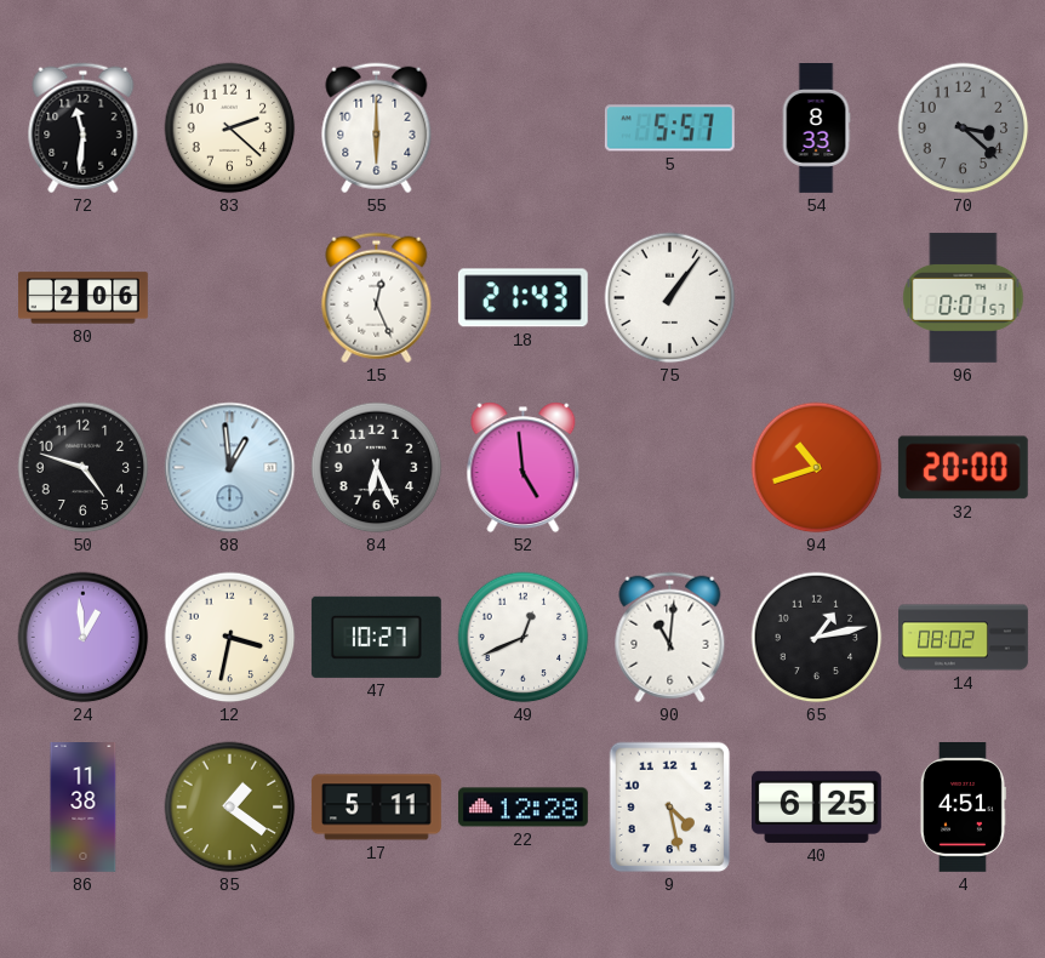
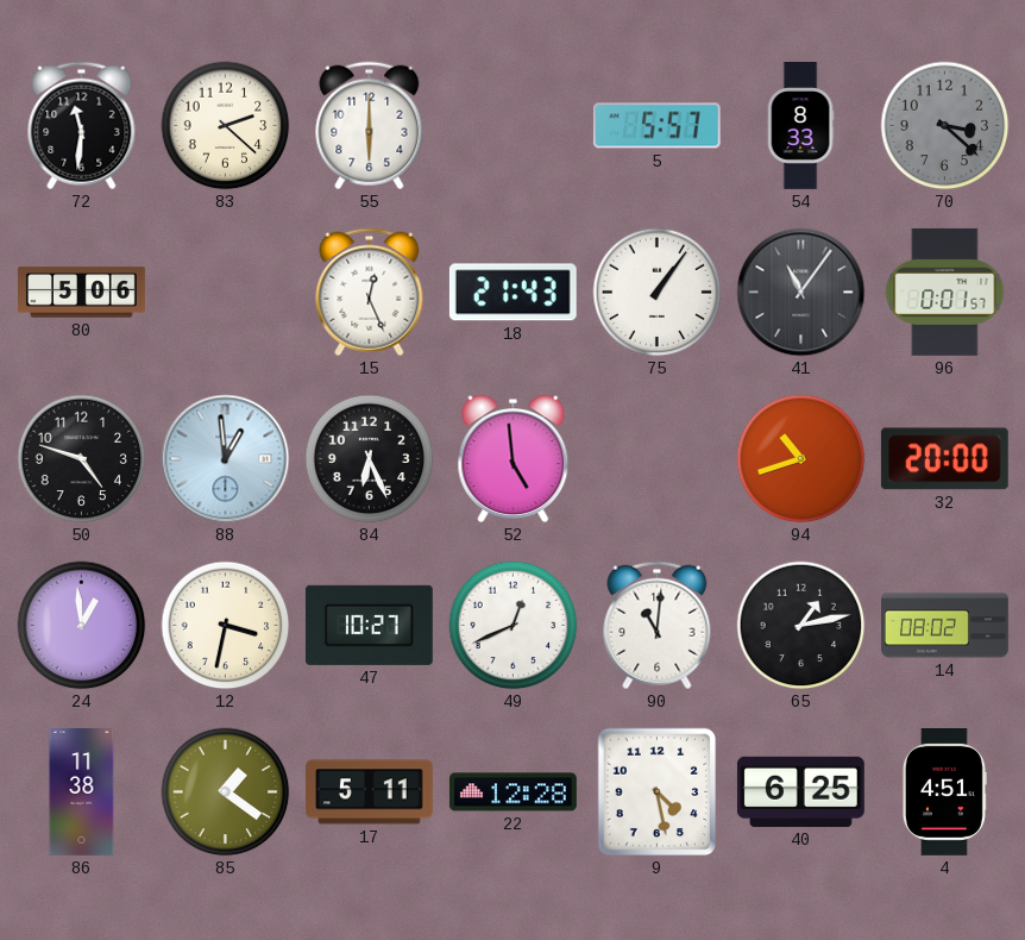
80: 2:06 -> 5:06 (82, 293)
41: none -> 11:06 (801, 293)
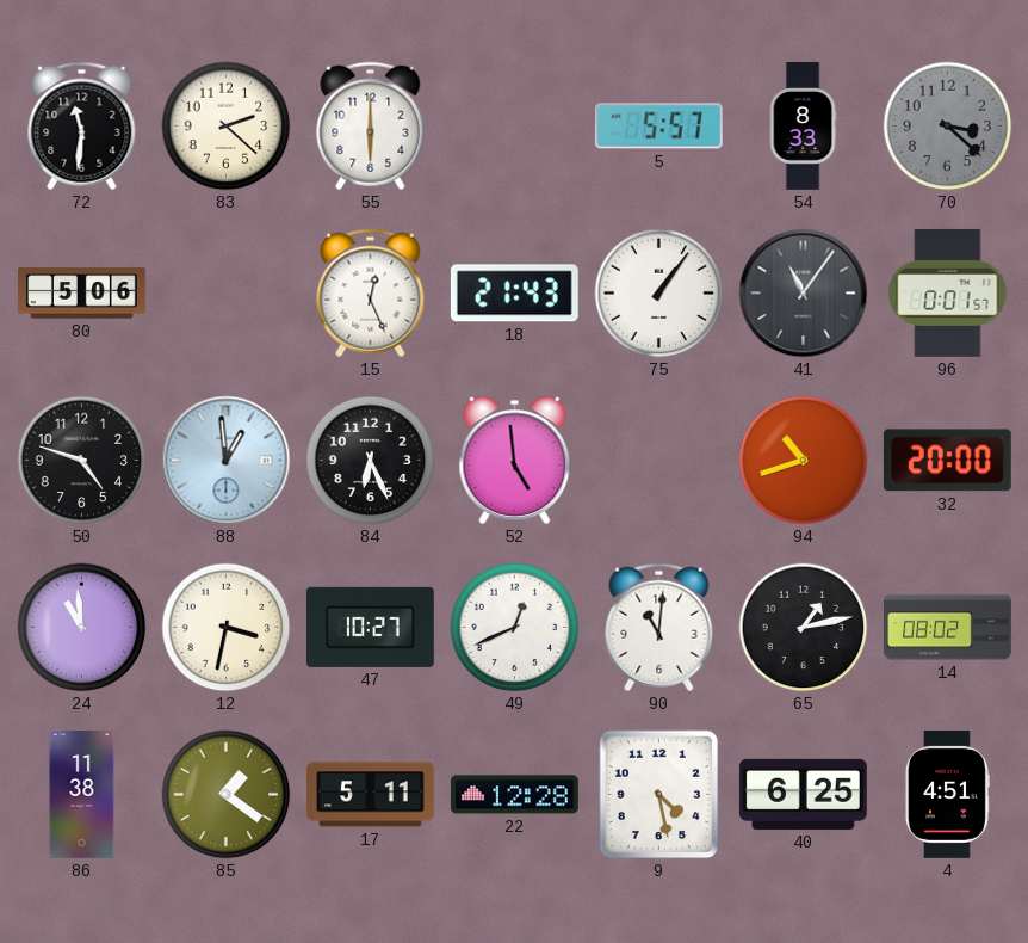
24: 12:59 -> 10:59 (82, 628)
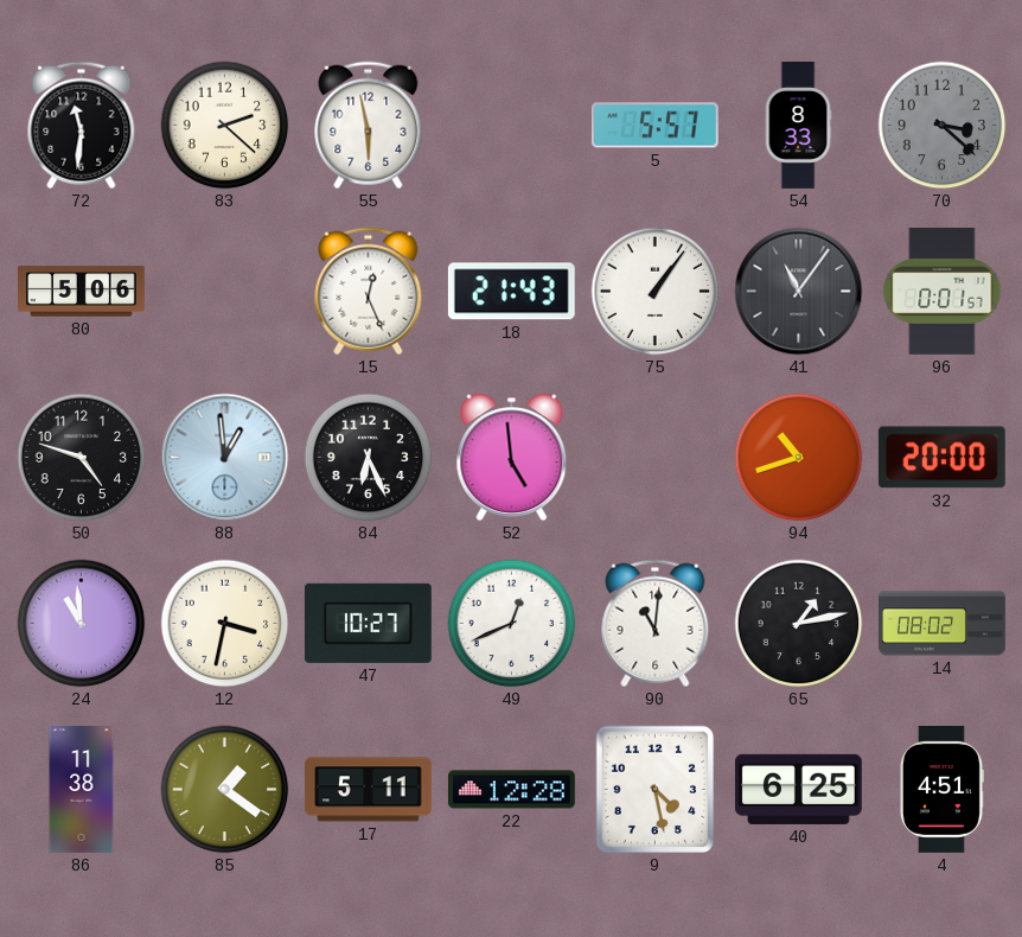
55: 6:00 -> 5:58 (369, 126)
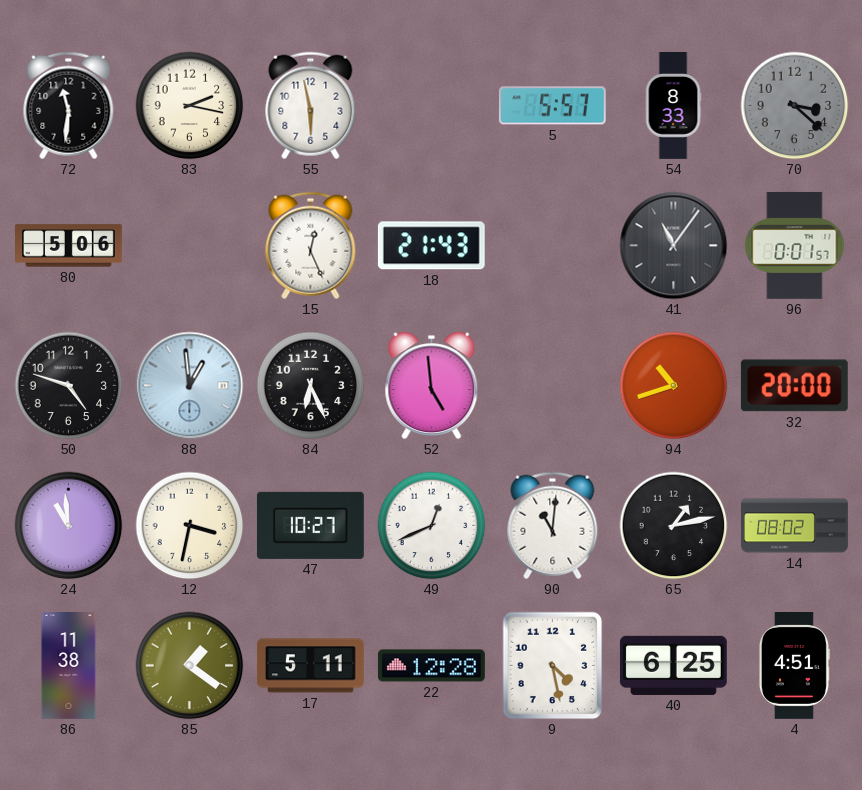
83: 2:22 -> 2:17 (190, 106)
75: 1:06 -> none (656, 292)
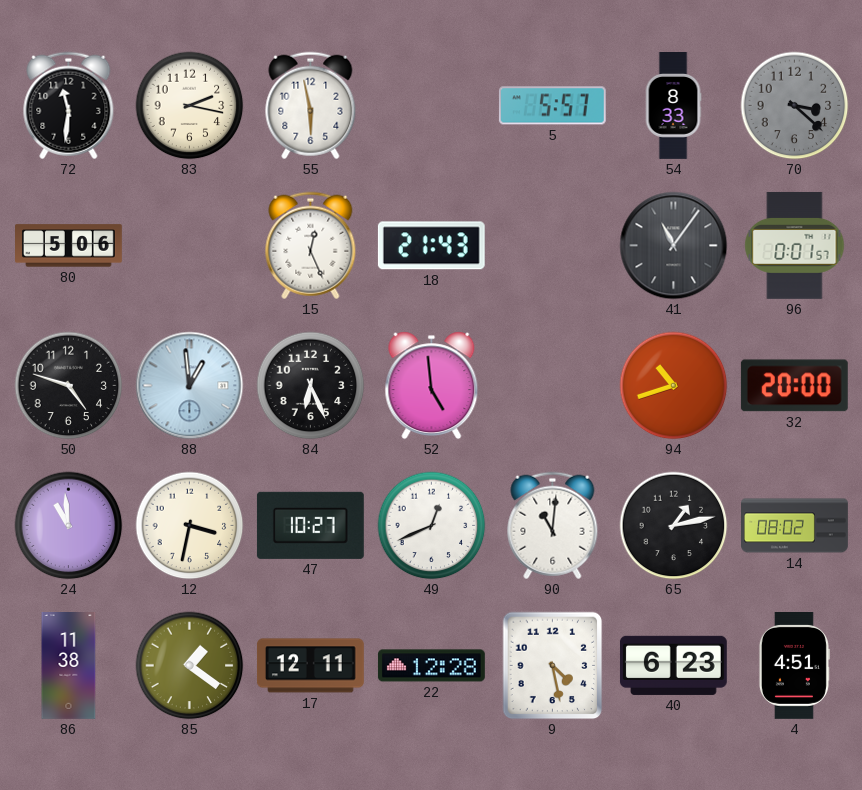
17: 5:11 -> 12:11 (311, 666)
40: 6:25 -> 6:23 (673, 665)
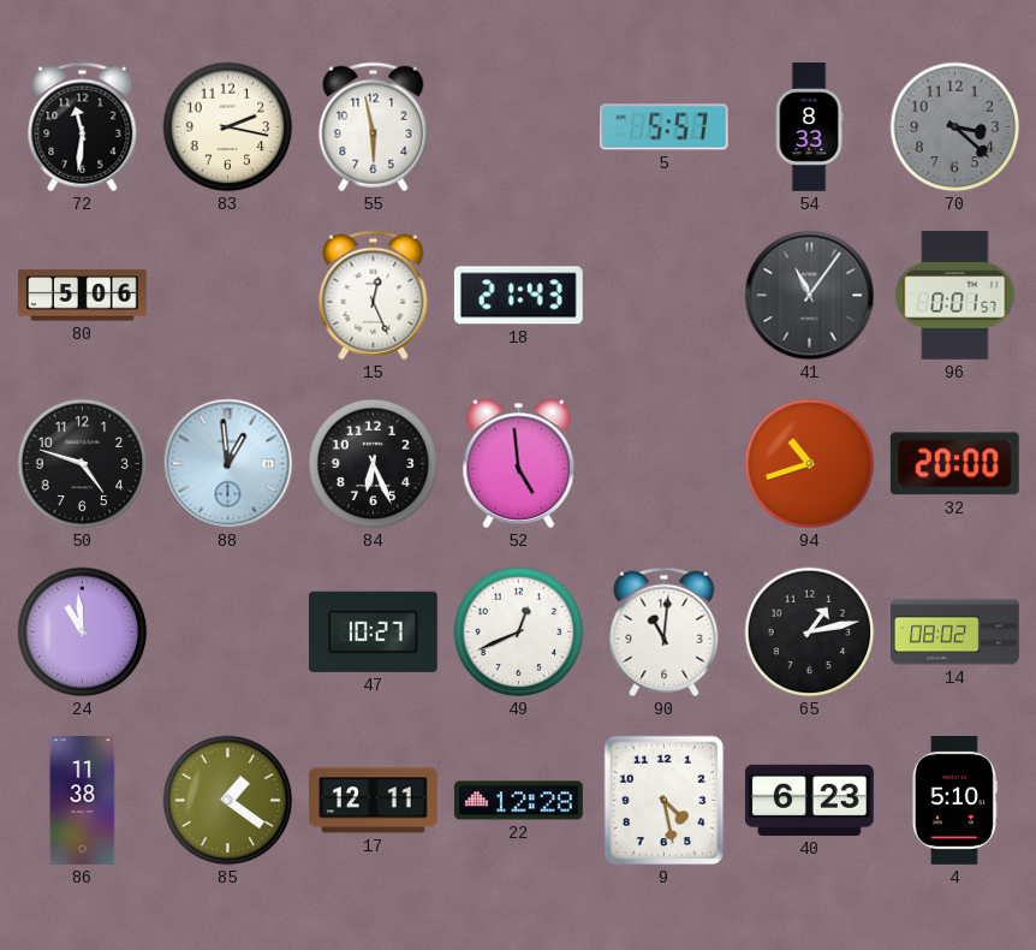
12: 3:32 -> none (190, 526)
4: 4:51 -> 5:10 (954, 801)
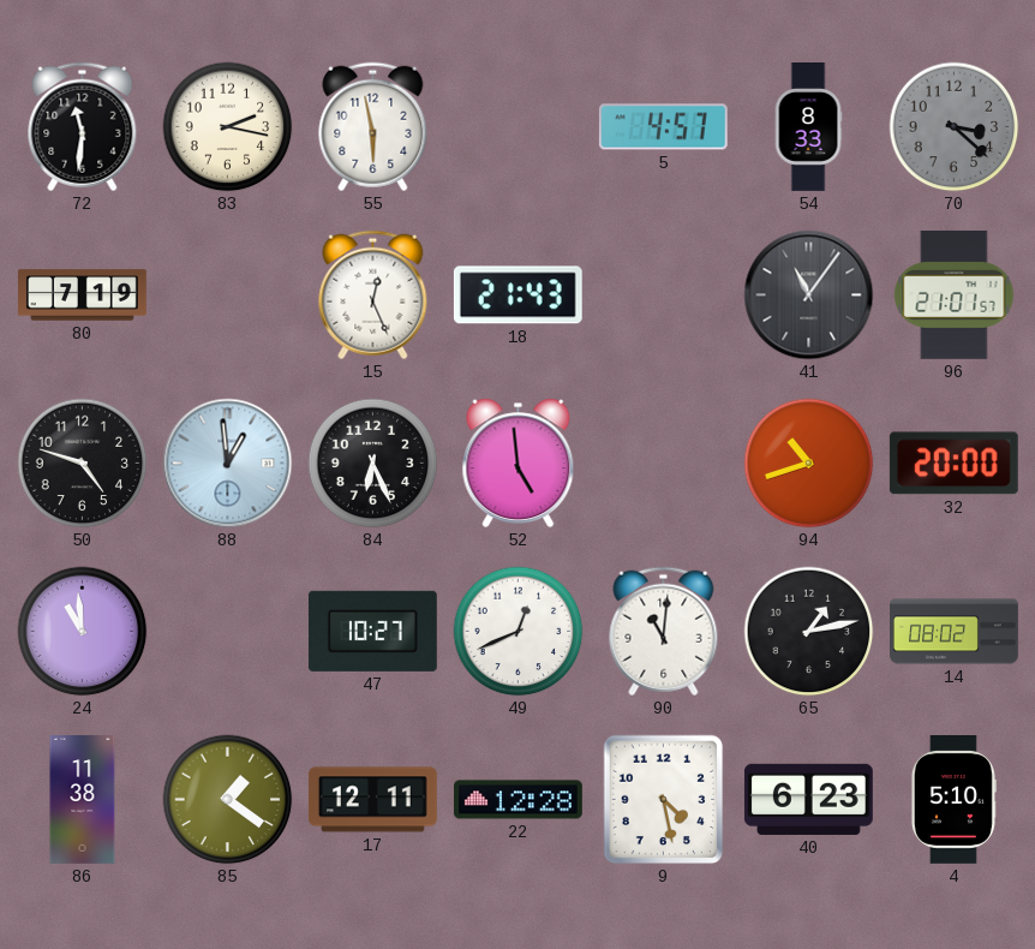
5: 5:57 -> 4:57 (663, 127)
80: 5:06 -> 7:19 (83, 296)
96: 0:01 -> 21:01 (955, 294)
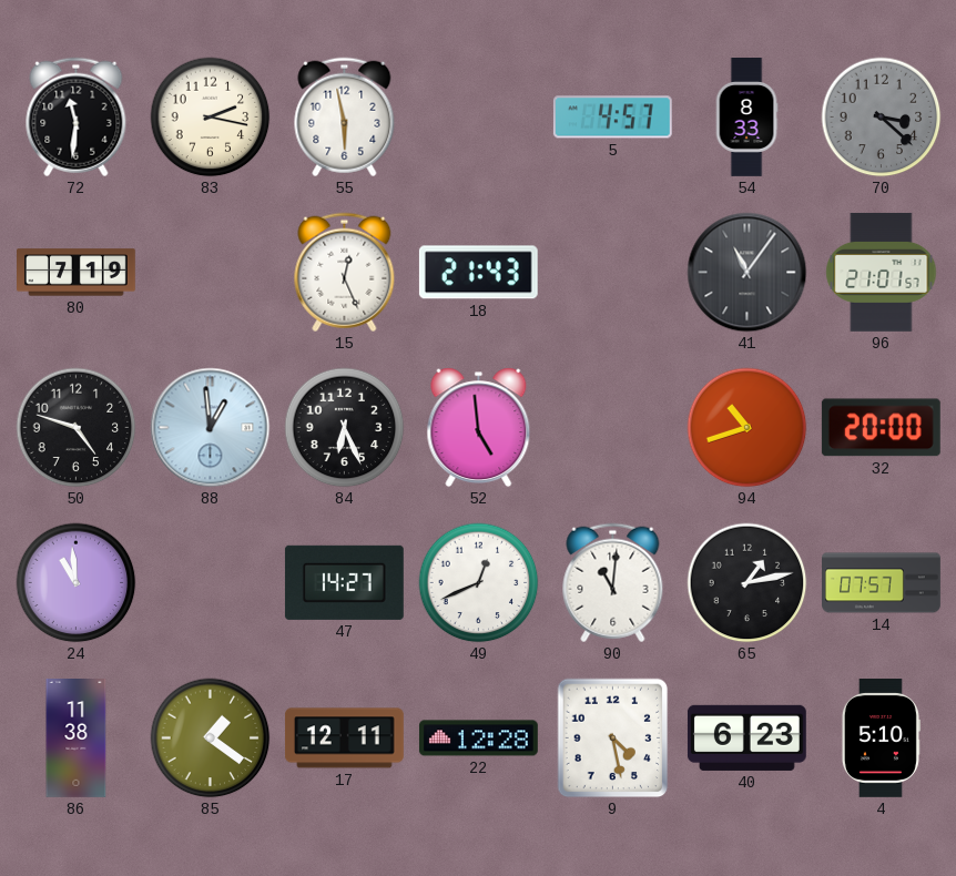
47: 10:27 -> 14:27 (344, 582)
14: 08:02 -> 07:57 (882, 583)
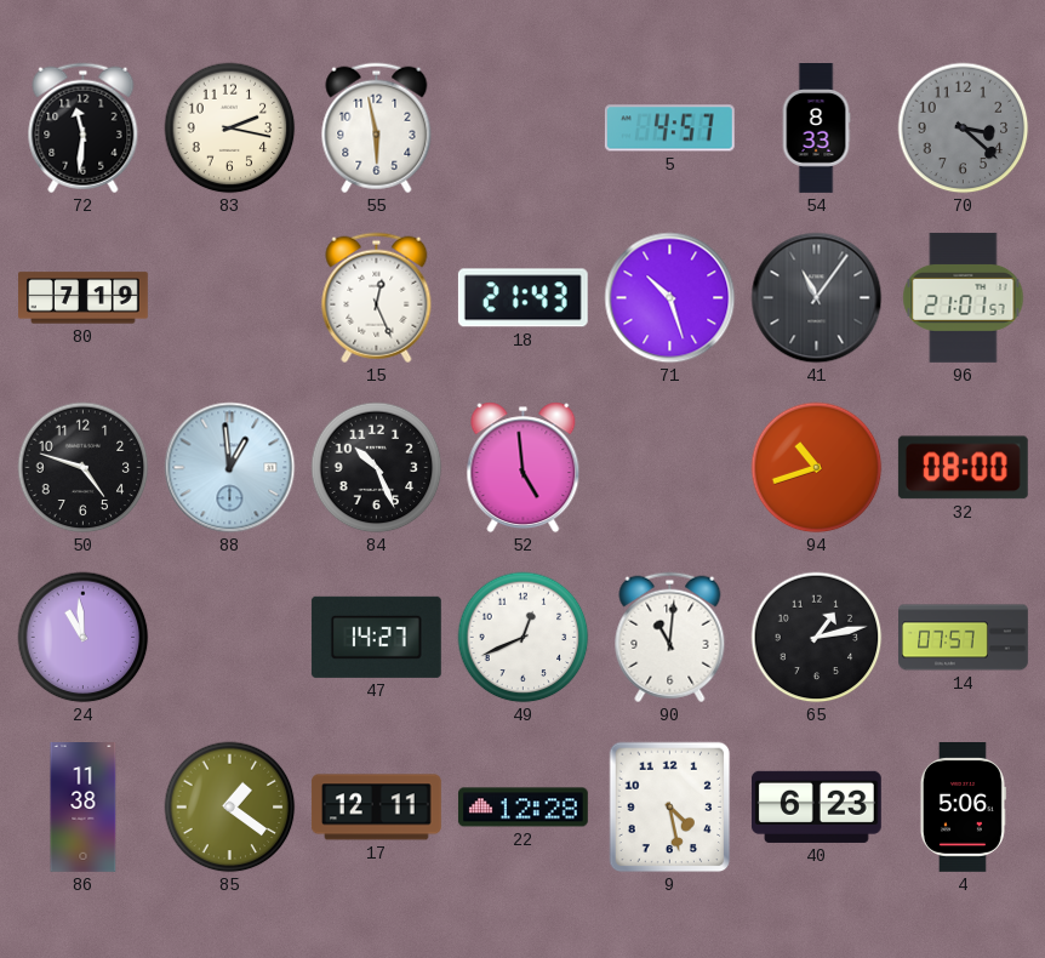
71: none -> 10:27 (670, 298)
84: 6:26 -> 10:26 (377, 468)
32: 20:00 -> 08:00 (963, 468)
4: 5:10 -> 5:06 (963, 808)
